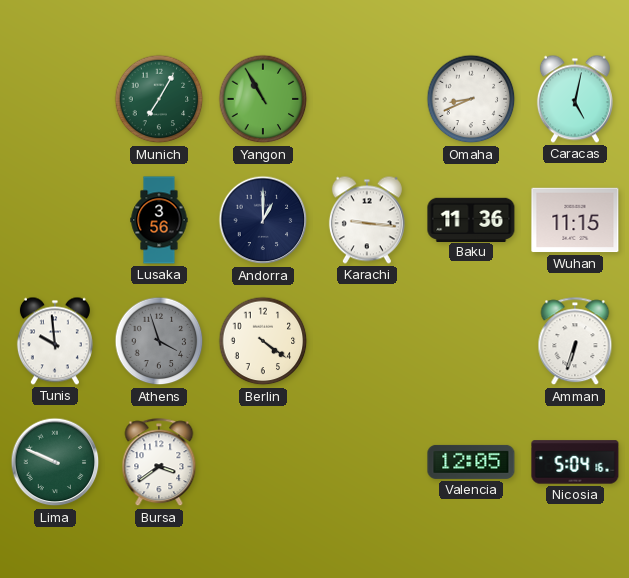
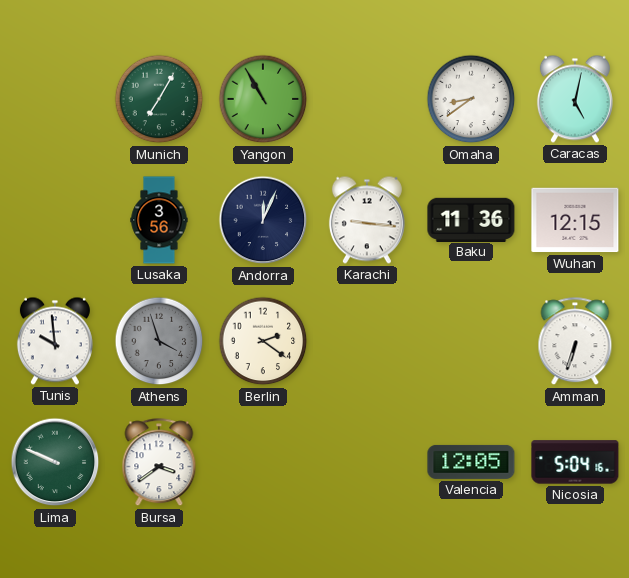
Omaha: 8:41 -> 8:39 (471, 99)
Andorra: 1:00 -> 12:04 (263, 220)
Wuhan: 11:15 -> 12:15 (575, 220)
Berlin: 4:21 -> 2:21 (263, 341)
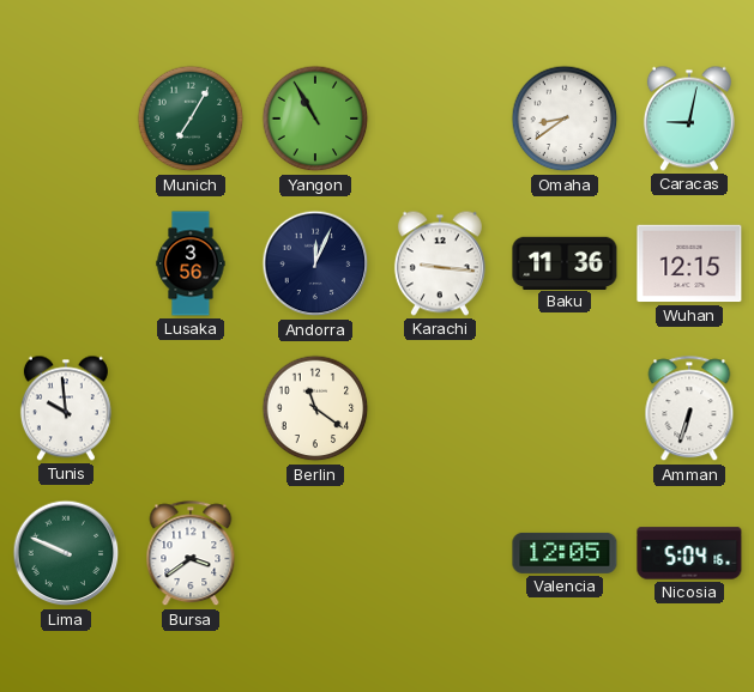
Caracas: 5:02 -> 9:02 (689, 119)
Athens: 3:57 -> none (159, 341)
Berlin: 2:21 -> 11:21 (315, 408)
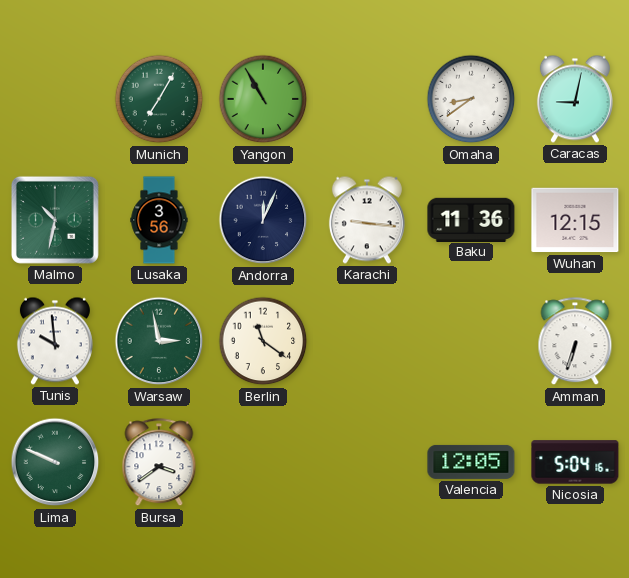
Malmo: none -> 10:32 (55, 220)
Warsaw: none -> 2:58 (159, 341)
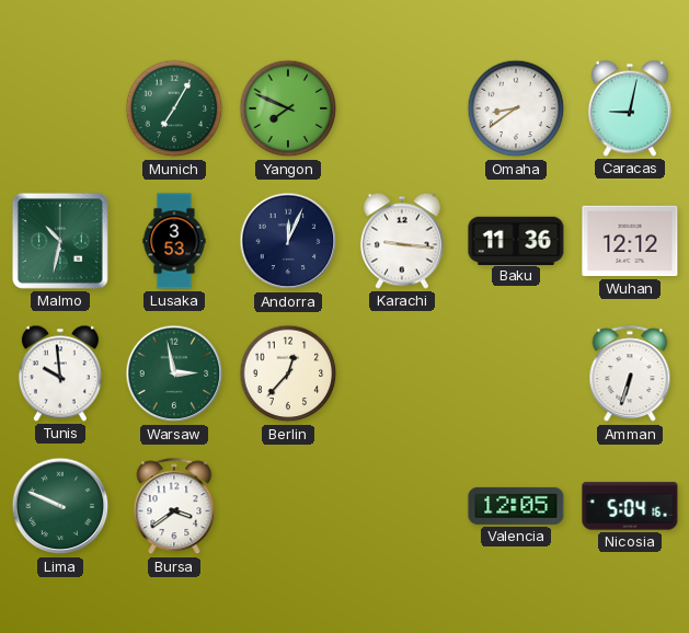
Yangon: 10:55 -> 7:49 (288, 108)
Lusaka: 3:56 -> 3:53 (174, 241)
Wuhan: 12:15 -> 12:12 (630, 241)
Berlin: 11:21 -> 12:37 (288, 373)
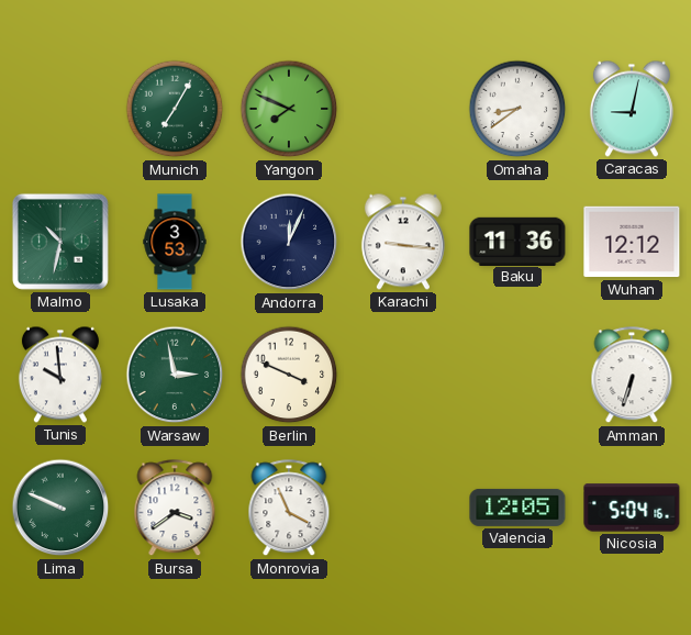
Berlin: 12:37 -> 3:49 (289, 375)
Monrovia: none -> 3:56 (289, 509)
